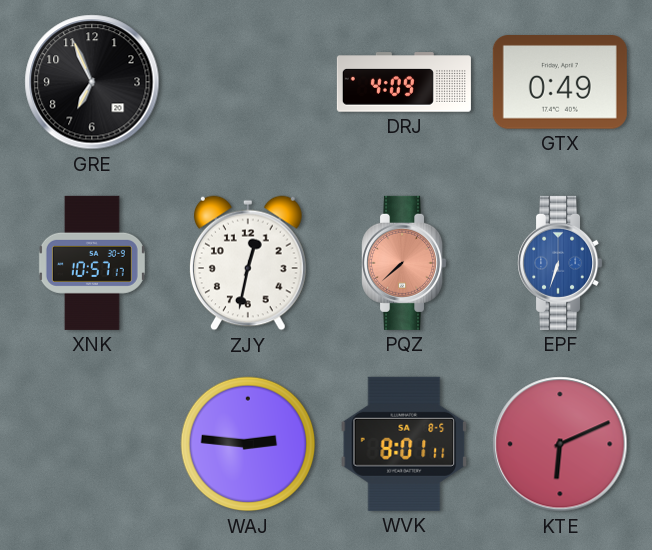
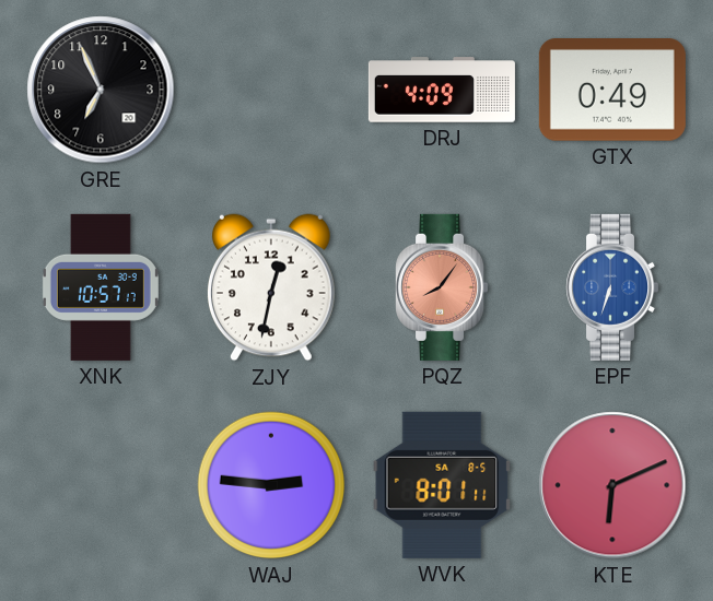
PQZ: 7:38 -> 8:06 (442, 287)
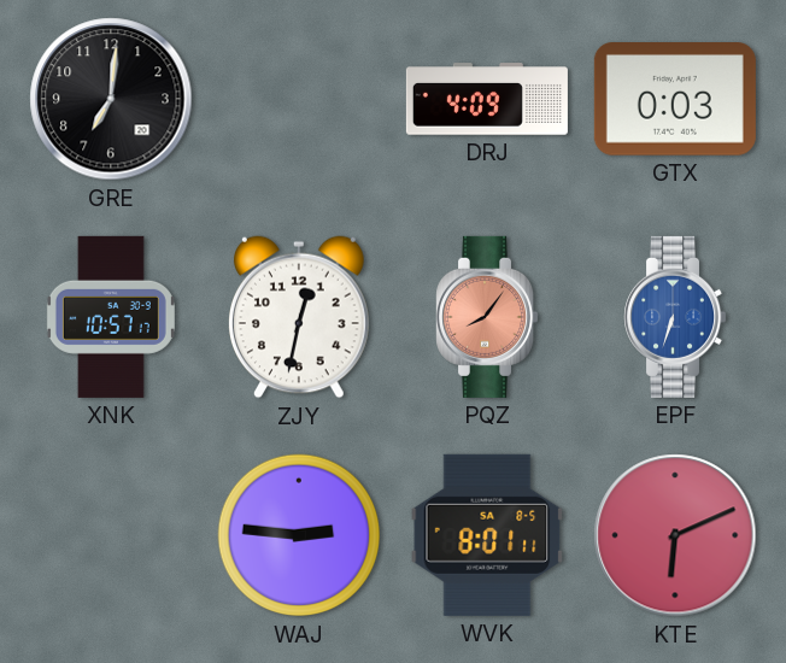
GRE: 6:56 -> 7:01 (111, 99)
GTX: 0:49 -> 0:03 (675, 100)
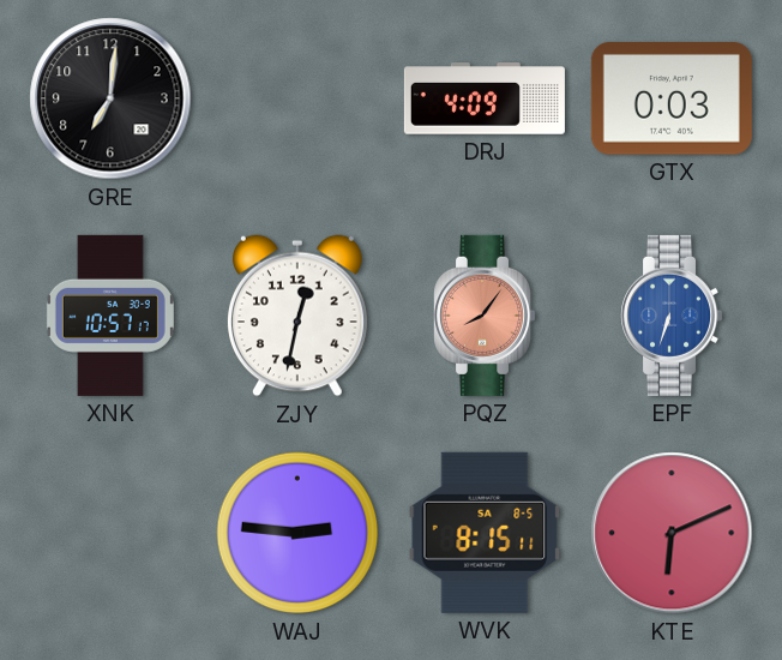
WVK: 8:01 -> 8:15 (485, 533)
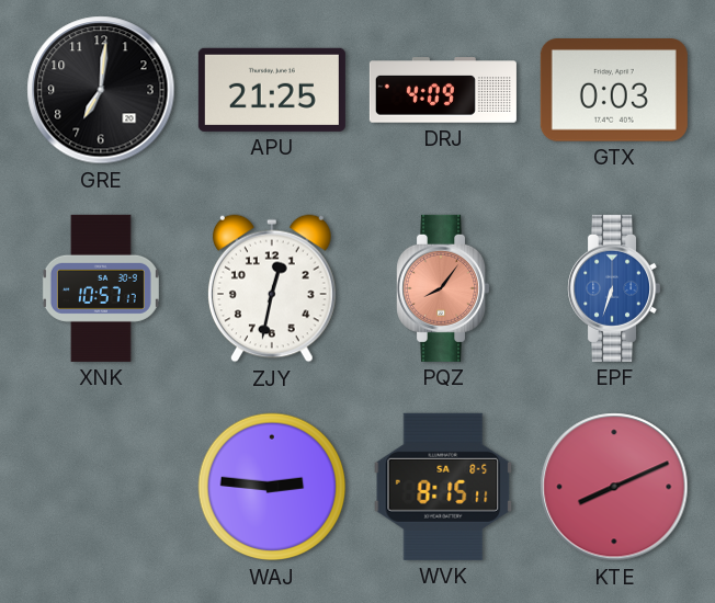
APU: none -> 21:25 (272, 90)
KTE: 6:11 -> 8:11 (614, 487)
